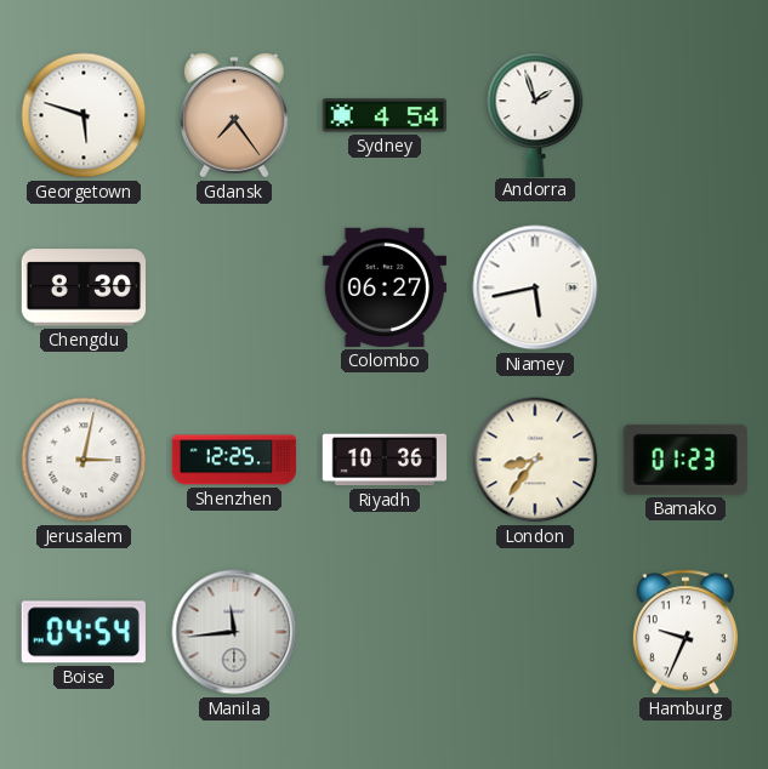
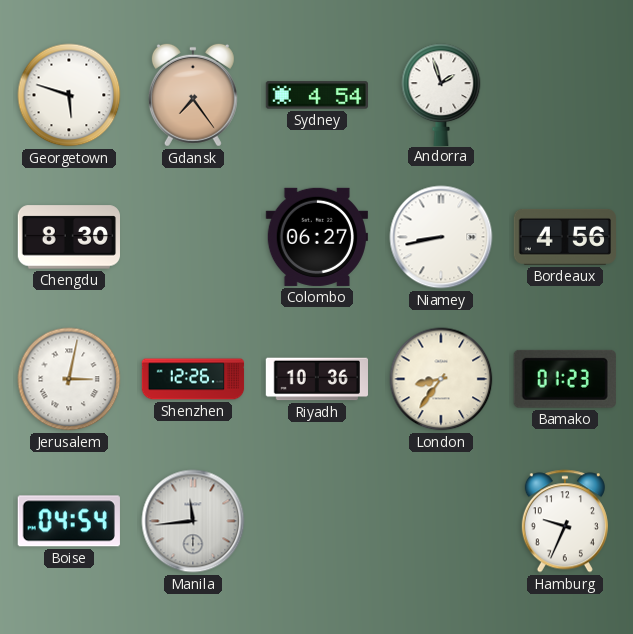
Niamey: 5:43 -> 8:43 (441, 237)
Bordeaux: none -> 4:56 (564, 237)
Shenzhen: 12:25 -> 12:26 (193, 379)
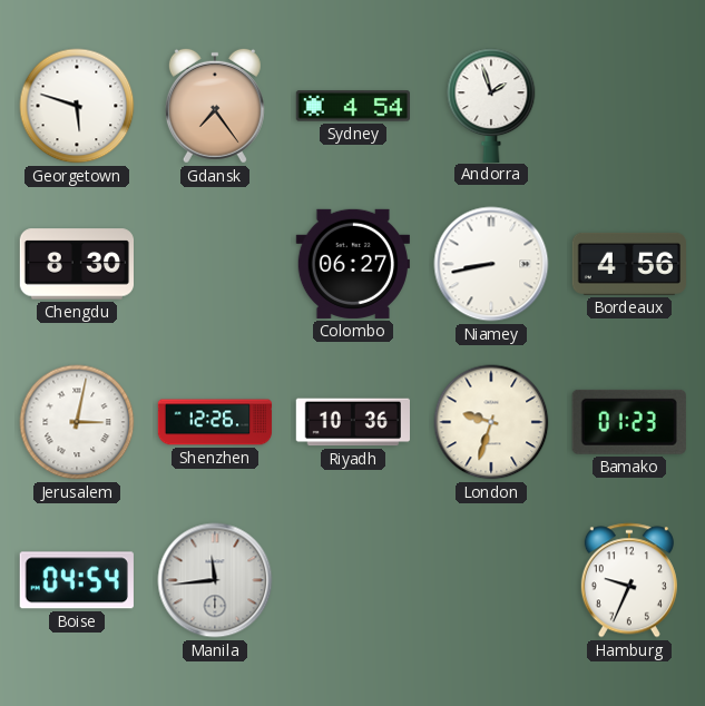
London: 8:36 -> 9:33 (491, 422)
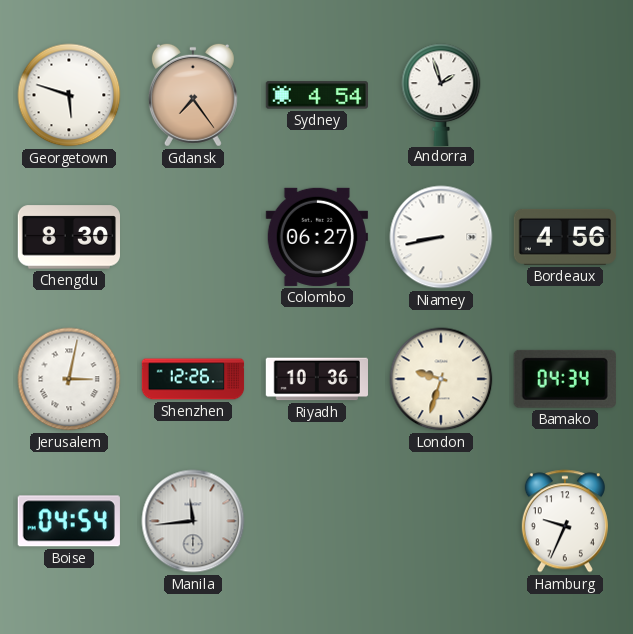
Bamako: 01:23 -> 04:34 (565, 379)
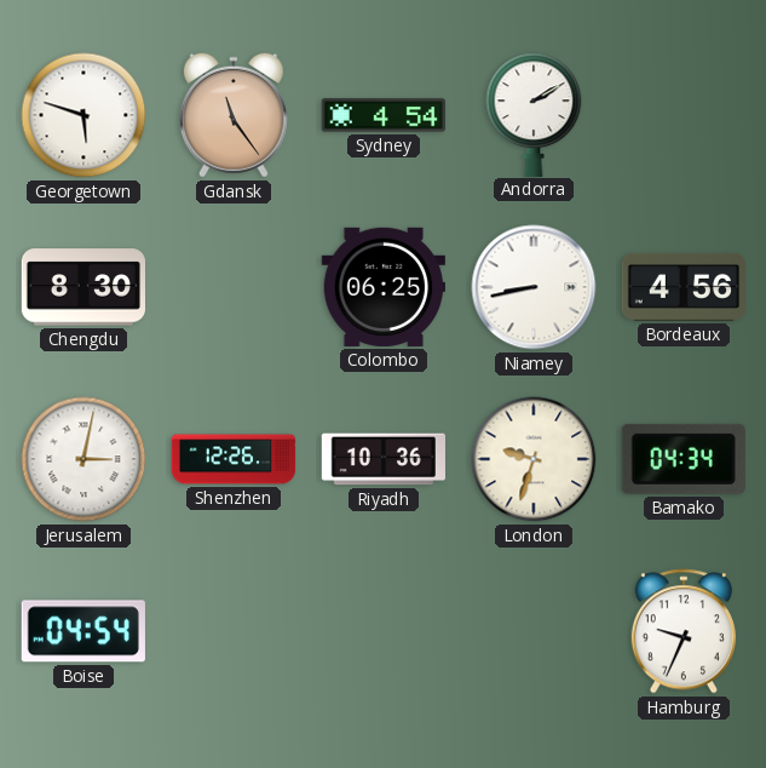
Gdansk: 7:24 -> 11:24 (234, 115)
Andorra: 1:57 -> 2:10 (534, 114)
Colombo: 06:27 -> 06:25 (382, 287)
Manila: 11:44 -> none (193, 521)
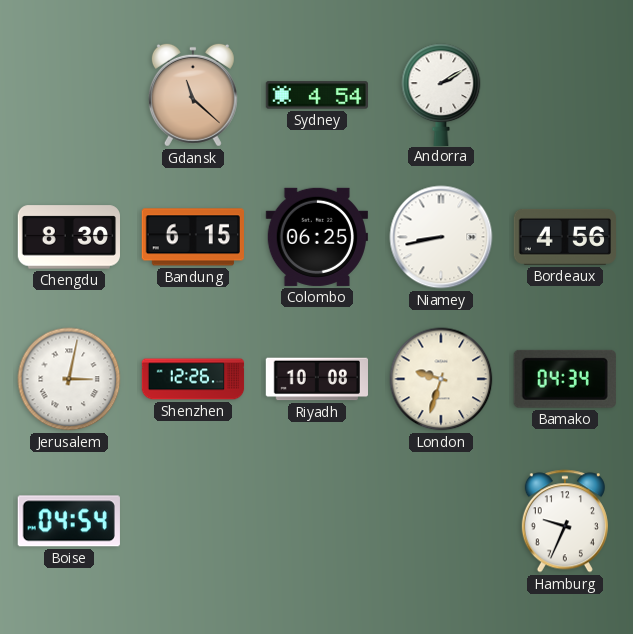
Georgetown: 5:48 -> none (83, 115)
Gdansk: 11:24 -> 11:22 (193, 95)
Bandung: none -> 6:15 (193, 237)
Riyadh: 10:36 -> 10:08 (316, 379)
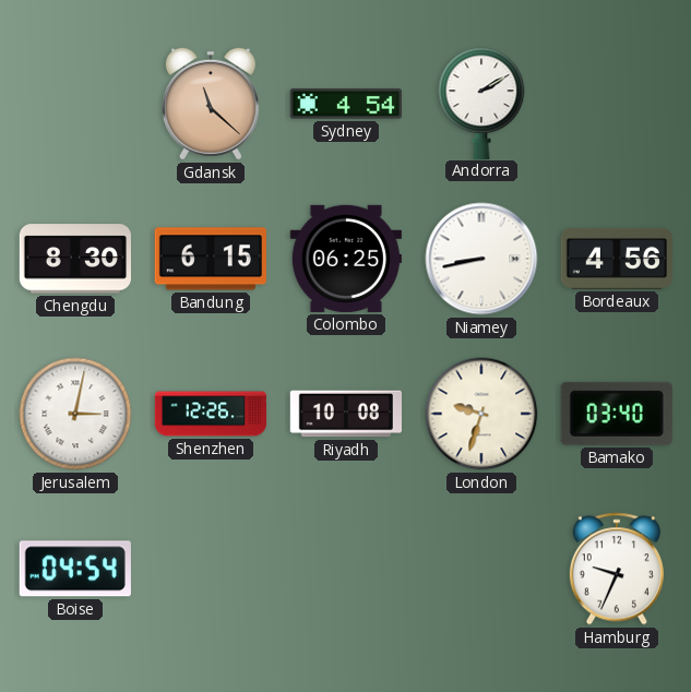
Bamako: 04:34 -> 03:40 (617, 414)
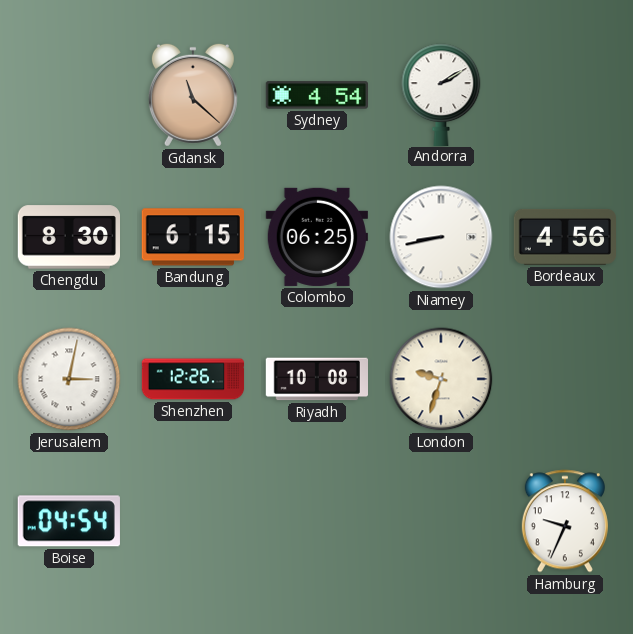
Bamako: 03:40 -> none (617, 414)
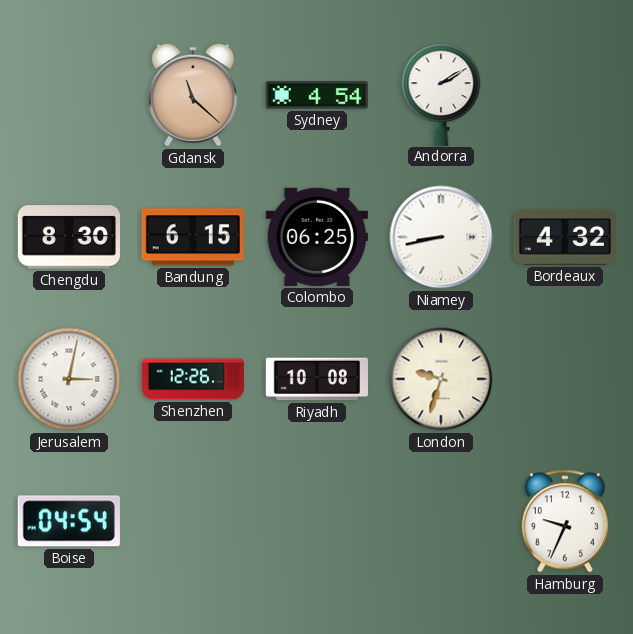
Bordeaux: 4:56 -> 4:32 (564, 237)
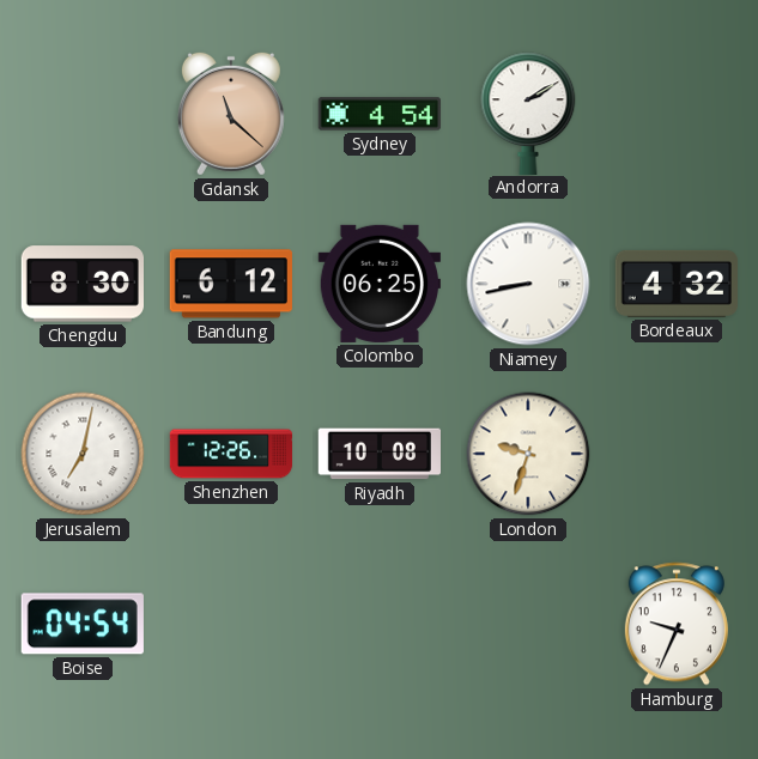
Bandung: 6:15 -> 6:12 (231, 284)
Jerusalem: 3:02 -> 7:02 (83, 454)
